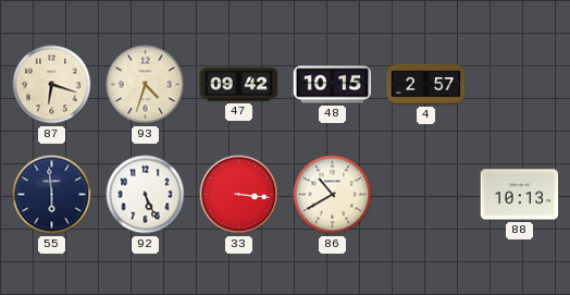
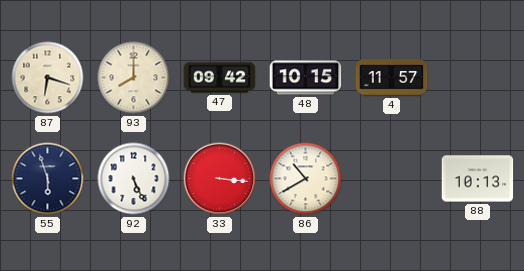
93: 4:33 -> 8:00 (134, 78)
4: 2:57 -> 11:57 (392, 78)
55: 5:59 -> 5:57 (48, 179)
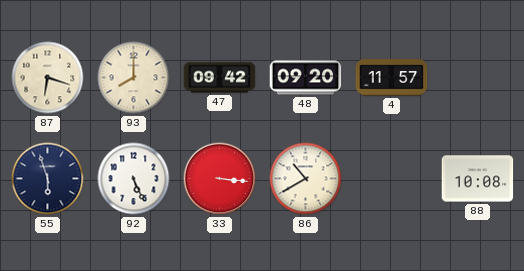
48: 10:15 -> 09:20 (306, 78)
88: 10:13 -> 10:08 (478, 179)
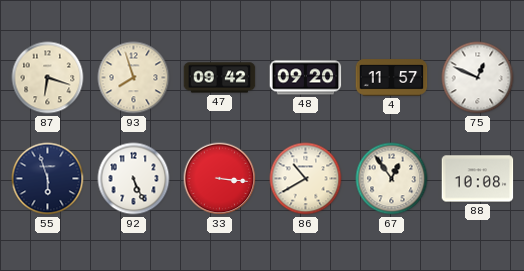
93: 8:00 -> 7:57 (134, 78)
75: none -> 12:49 (478, 78)
67: none -> 12:54 (392, 179)
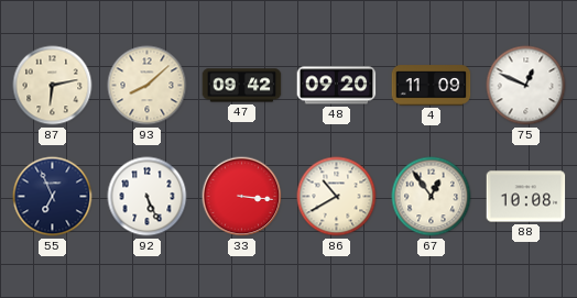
87: 6:18 -> 6:13 (53, 86)
93: 7:57 -> 8:08 (148, 86)
4: 11:57 -> 11:09 (432, 86)
55: 5:57 -> 6:56 (53, 197)
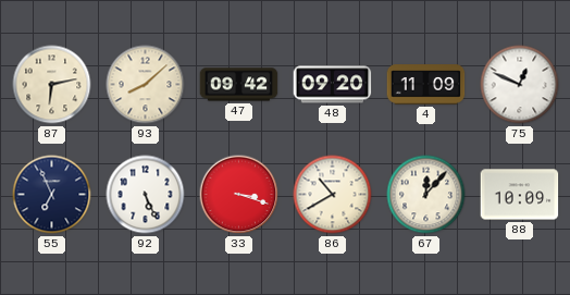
33: 3:16 -> 3:18 (239, 195)
67: 12:54 -> 12:07 (426, 195)
88: 10:08 -> 10:09 (520, 195)
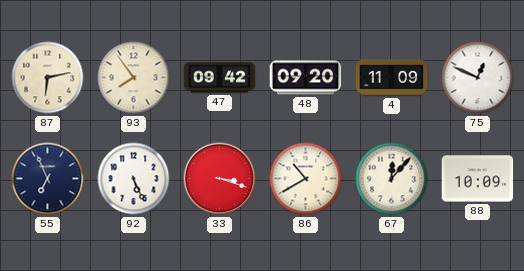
93: 8:08 -> 7:54 (134, 78)
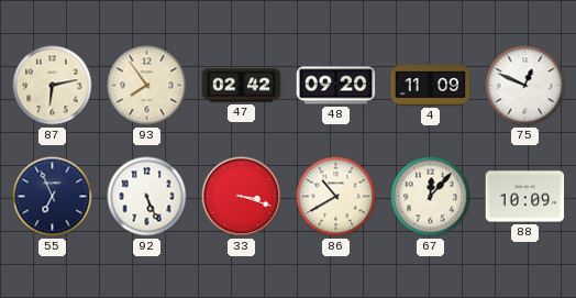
47: 09:42 -> 02:42 (242, 86)
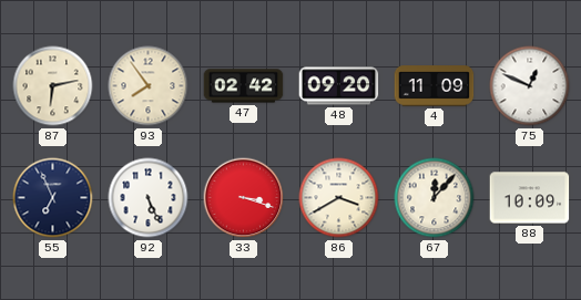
86: 10:40 -> 3:40 (339, 198)
